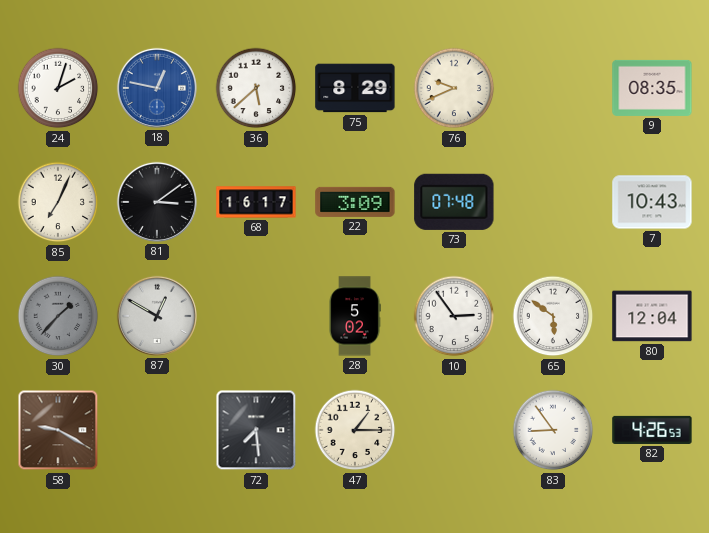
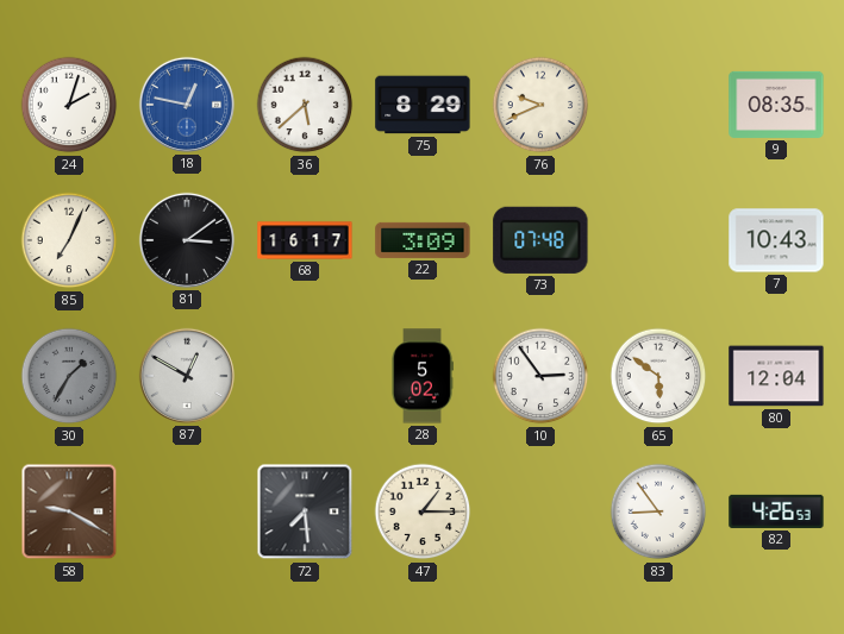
30: 1:37 -> 1:35 (69, 376)
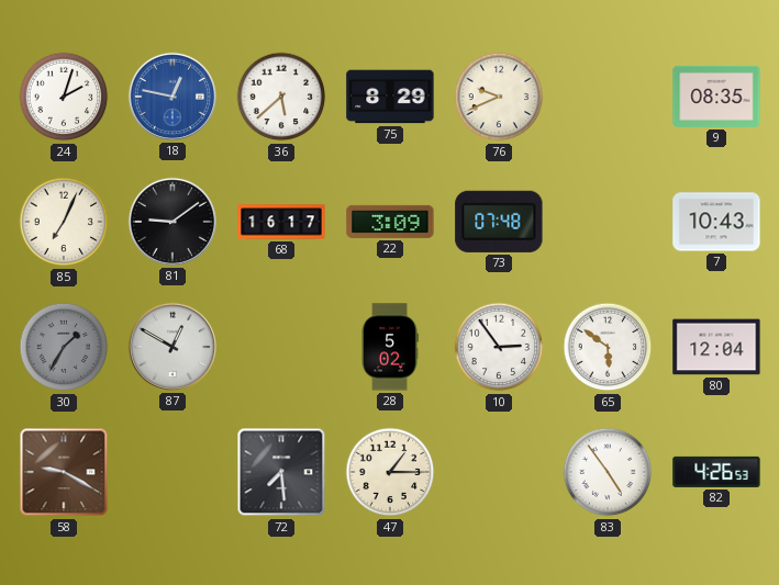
81: 3:09 -> 9:09 (173, 222)
83: 8:54 -> 4:54 (608, 472)
